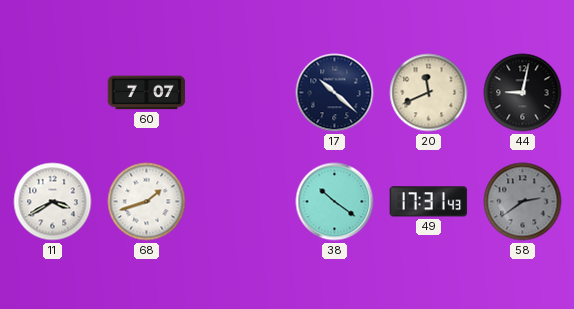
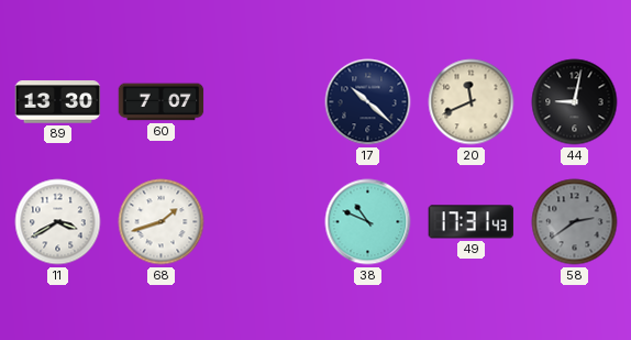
89: none -> 13:30 (58, 102)
38: 10:21 -> 10:49 (368, 222)
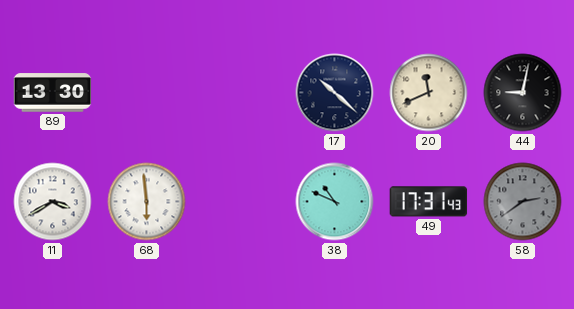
60: 7:07 -> none (162, 102)
68: 1:42 -> 5:59 (147, 202)
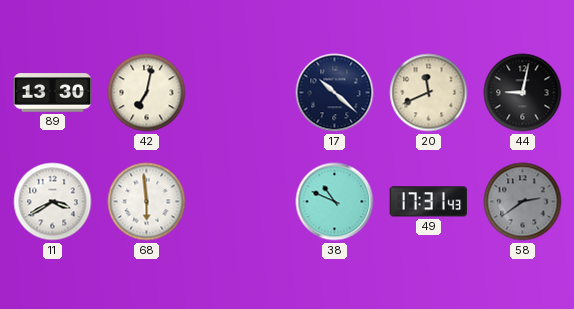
42: none -> 7:02 (147, 93)
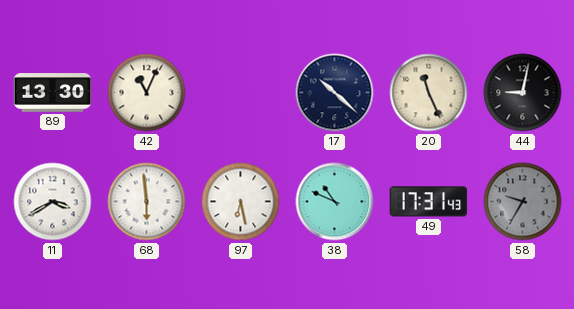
42: 7:02 -> 11:04 (147, 93)
20: 11:41 -> 11:26 (429, 93)
97: none -> 6:28 (241, 202)
58: 2:39 -> 9:35 (523, 202)
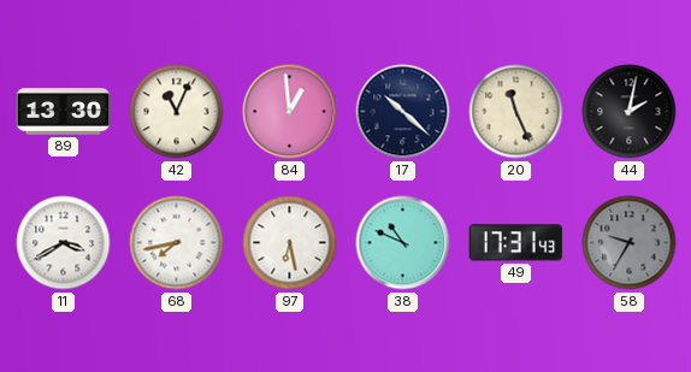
84: none -> 12:59 (290, 112)
44: 9:02 -> 2:02 (630, 112)
68: 5:59 -> 7:43 (177, 243)
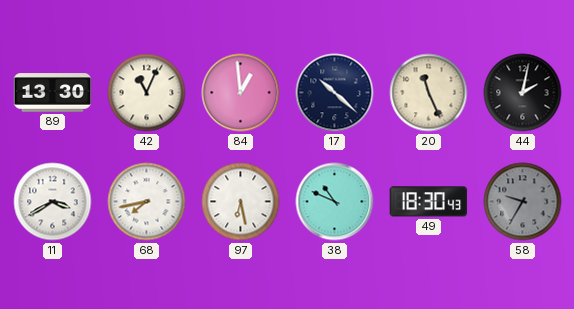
49: 17:31 -> 18:30 (429, 202)
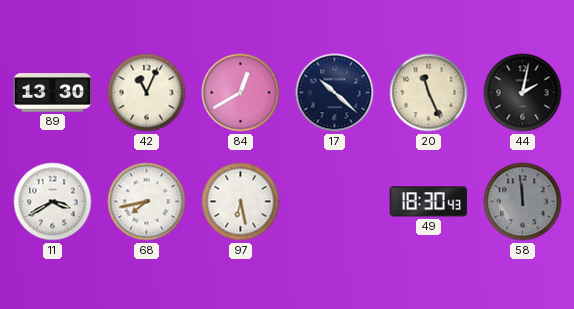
84: 12:59 -> 12:40 (241, 93)
38: 10:49 -> none (335, 202)
58: 9:35 -> 11:59 (523, 202)
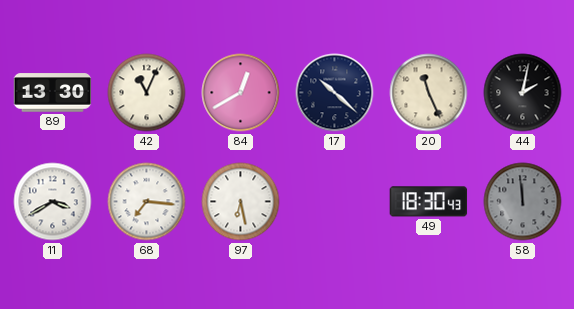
68: 7:43 -> 7:16 (147, 202)
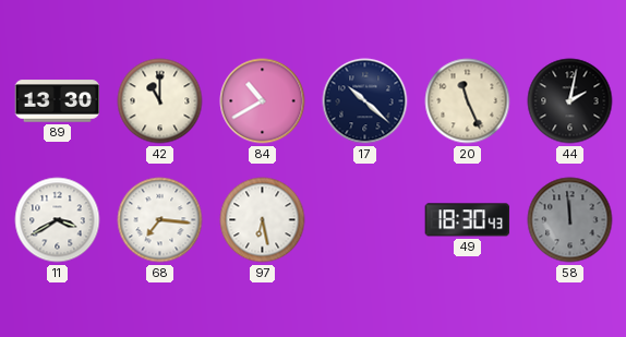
42: 11:04 -> 11:00 (160, 101)
84: 12:40 -> 10:40 (263, 101)
